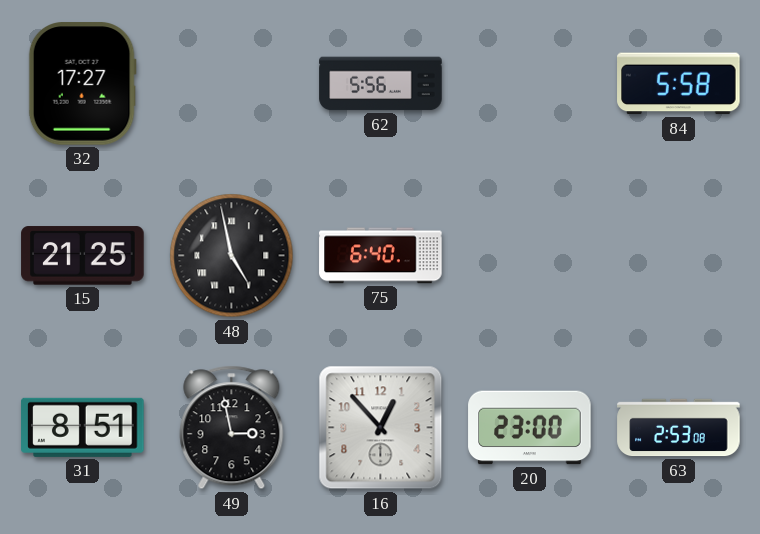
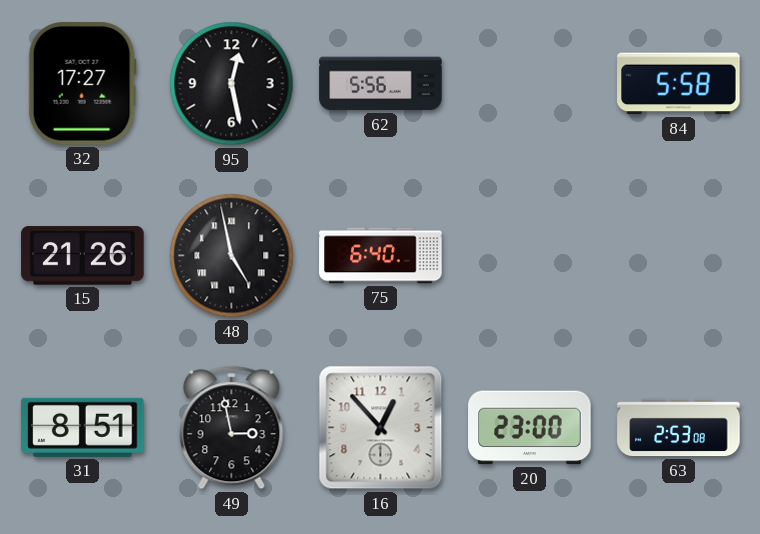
95: none -> 12:28 (232, 84)
15: 21:25 -> 21:26 (83, 256)
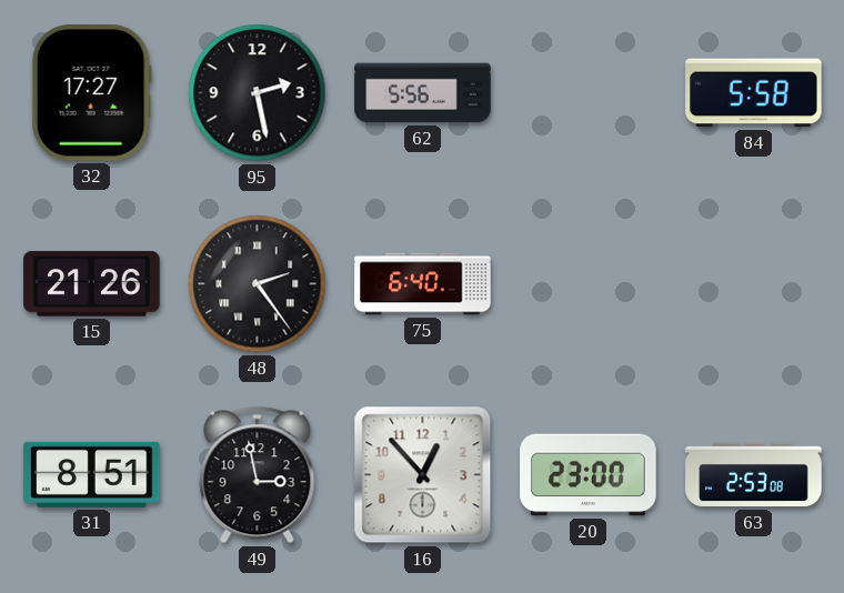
95: 12:28 -> 2:28 (258, 93)
48: 4:58 -> 2:24 (258, 284)
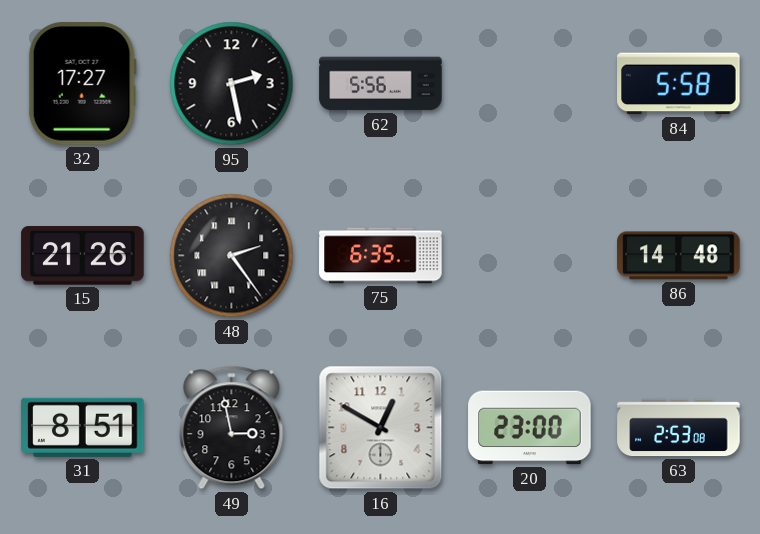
75: 6:40 -> 6:35 (381, 256)
86: none -> 14:48 (679, 256)
16: 12:53 -> 12:50 (381, 428)
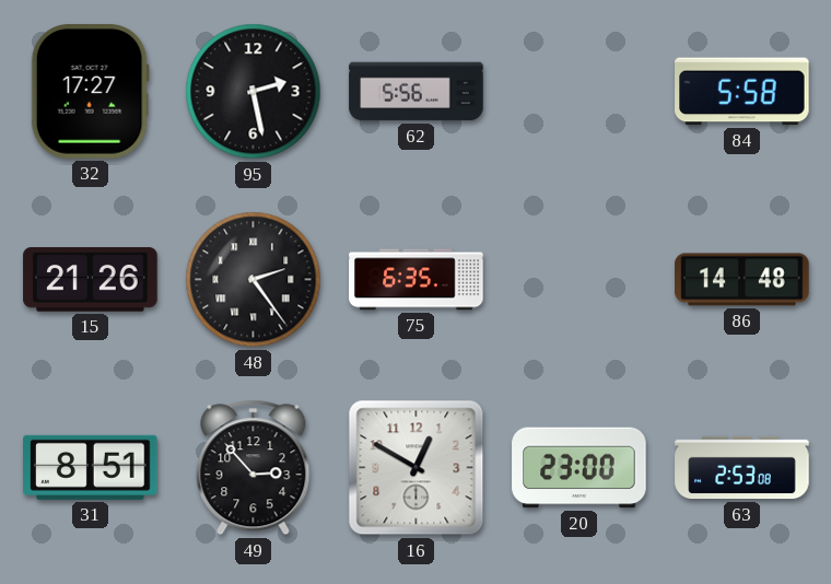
49: 2:58 -> 2:53 (254, 468)
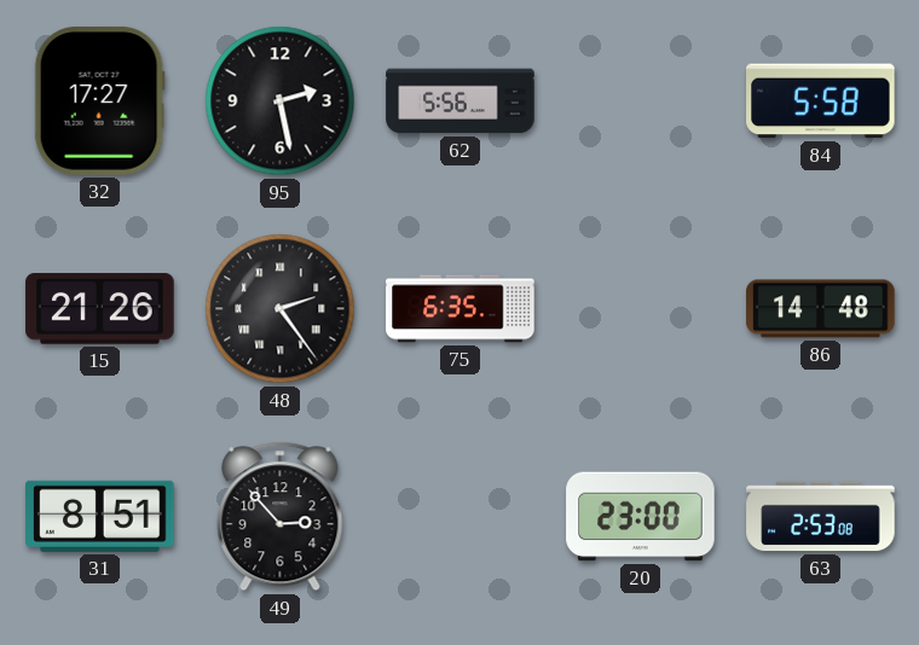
16: 12:50 -> none (417, 468)
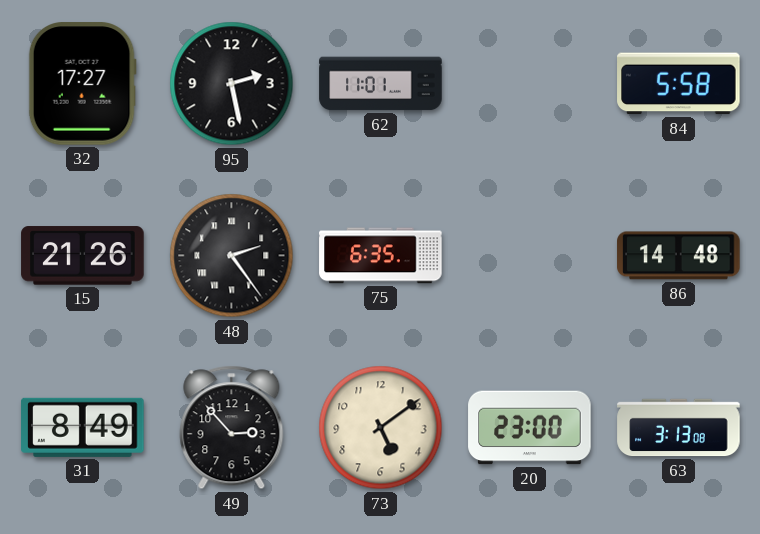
62: 5:56 -> 11:01 (381, 84)
31: 8:51 -> 8:49 (83, 427)
73: none -> 5:09 (381, 428)
63: 2:53 -> 3:13 (679, 428)
